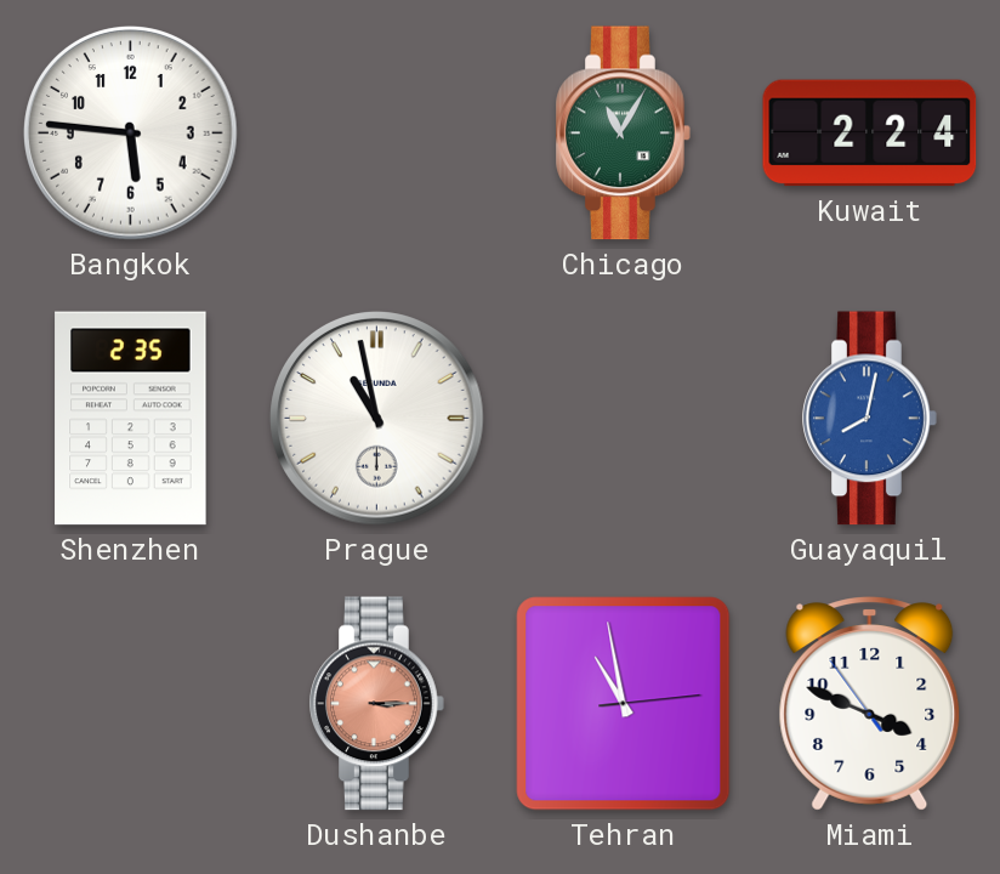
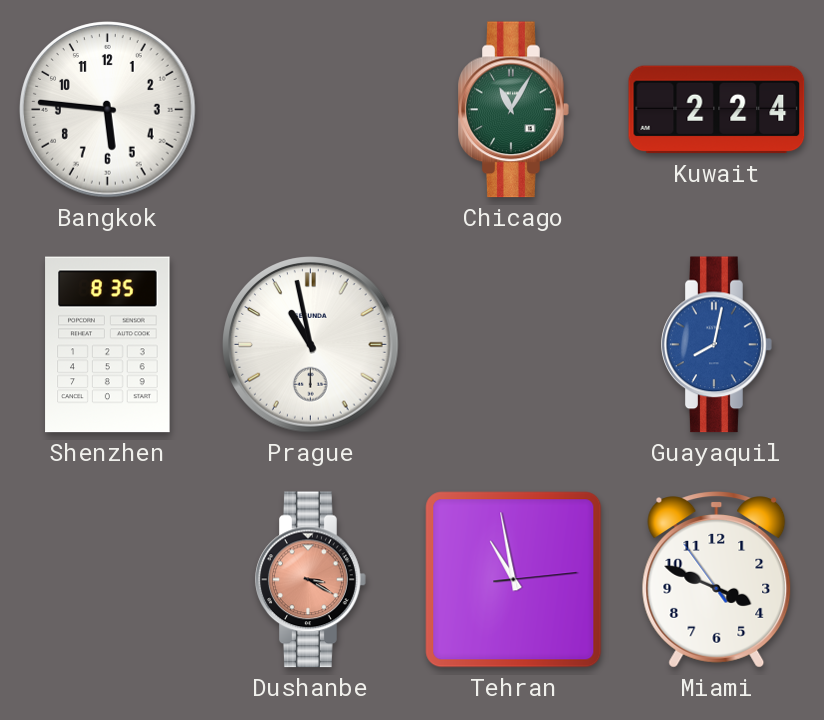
Shenzhen: 2:35 -> 8:35 (108, 345)
Dushanbe: 3:15 -> 3:20 (311, 580)
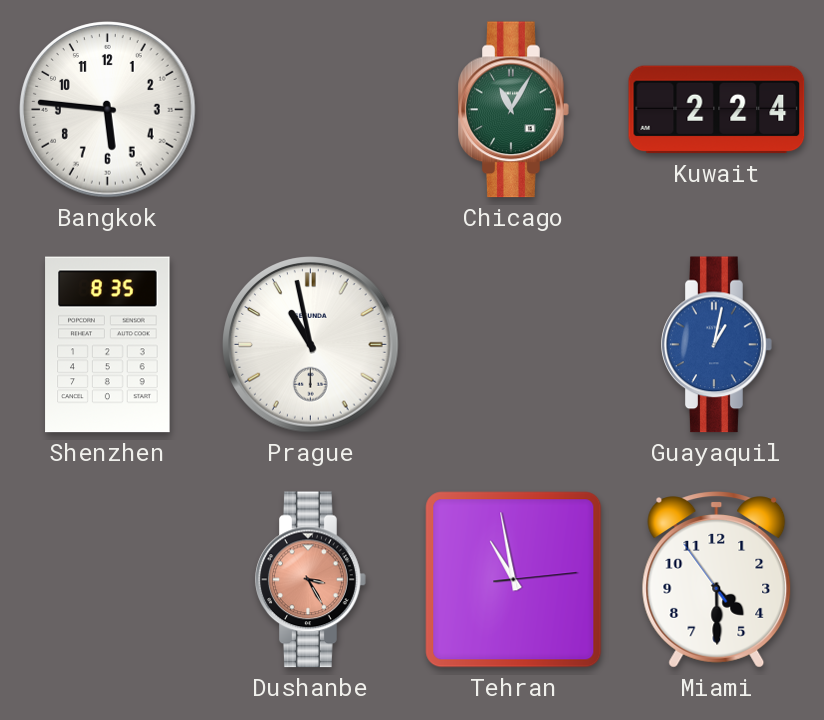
Guayaquil: 8:02 -> 1:02 (717, 345)
Dushanbe: 3:20 -> 3:25 (311, 580)
Miami: 3:48 -> 4:29 (717, 580)
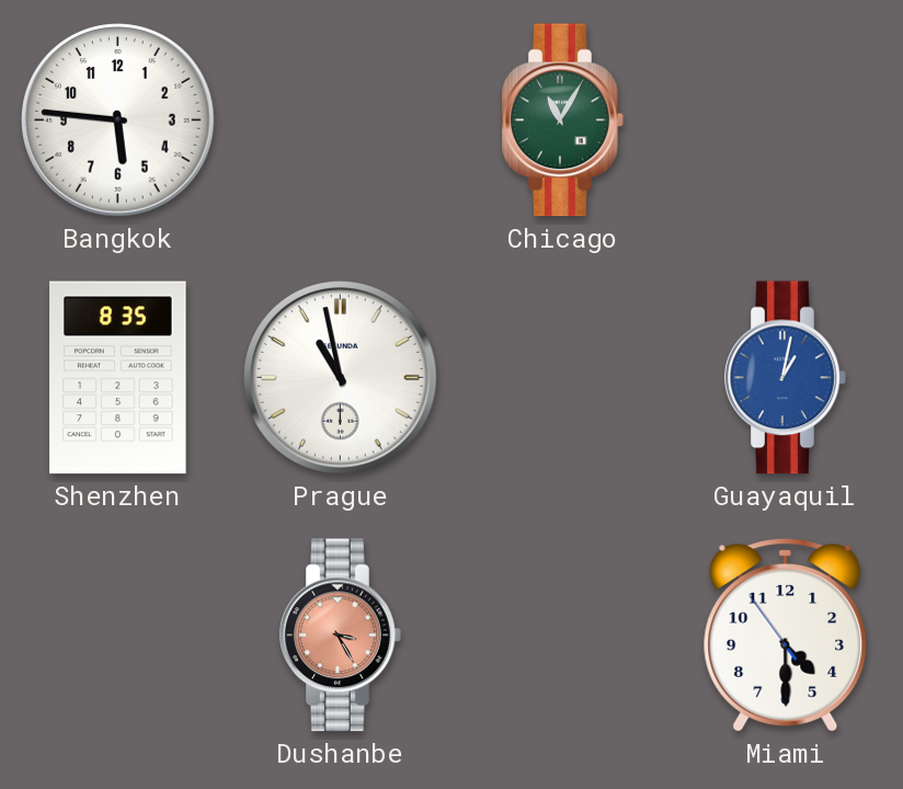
Kuwait: 2:24 -> none (717, 110)
Tehran: 10:58 -> none (514, 580)
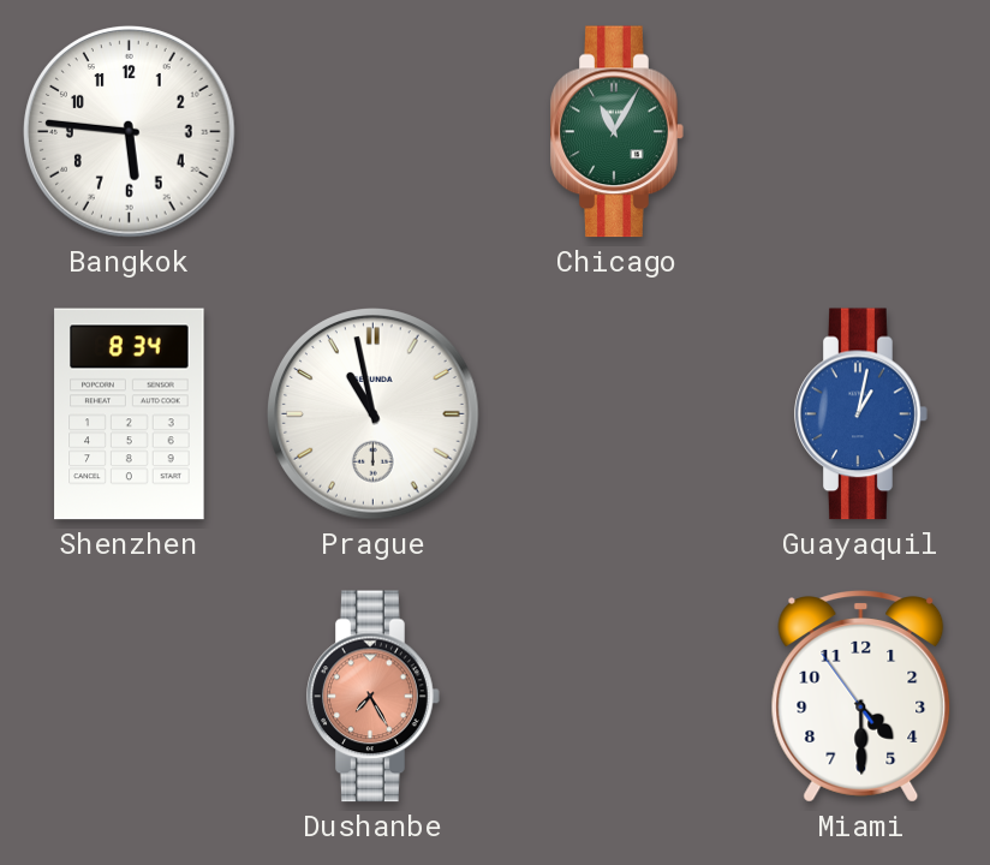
Shenzhen: 8:35 -> 8:34 (130, 414)
Dushanbe: 3:25 -> 7:25 (374, 697)
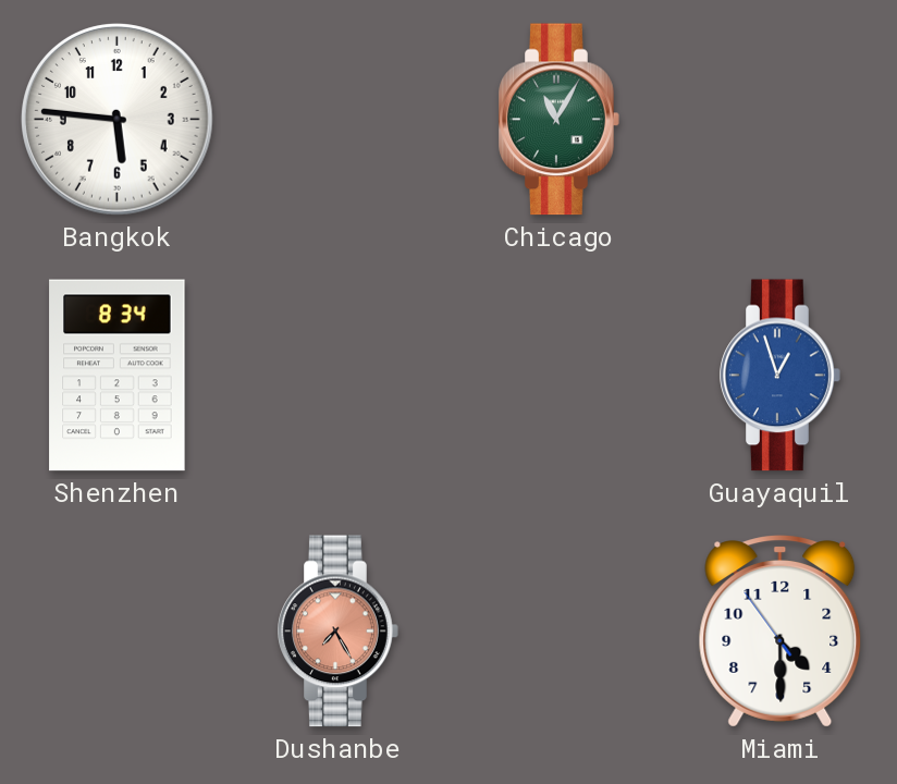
Prague: 10:58 -> none (374, 414)
Guayaquil: 1:02 -> 12:57 (781, 376)
